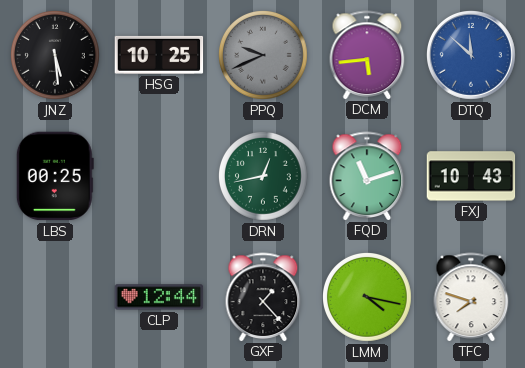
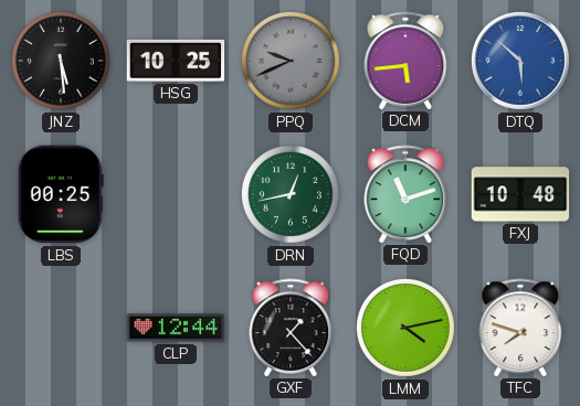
DTQ: 11:52 -> 5:52 (521, 62)
FXJ: 10:43 -> 10:48 (520, 194)
LMM: 4:17 -> 4:13 (407, 329)
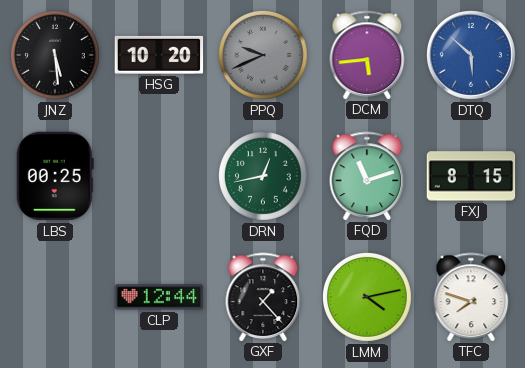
HSG: 10:25 -> 10:20 (159, 55)
FXJ: 10:48 -> 8:15 (471, 176)
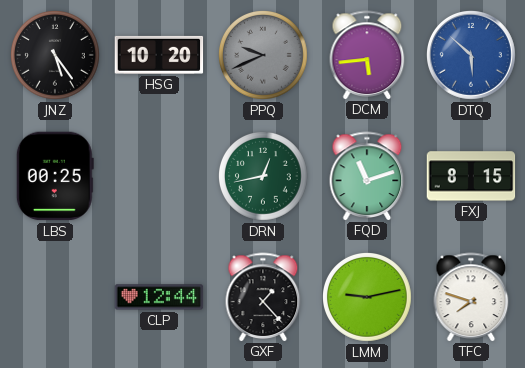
JNZ: 5:29 -> 5:24 (56, 56)
LMM: 4:13 -> 9:13 (368, 298)
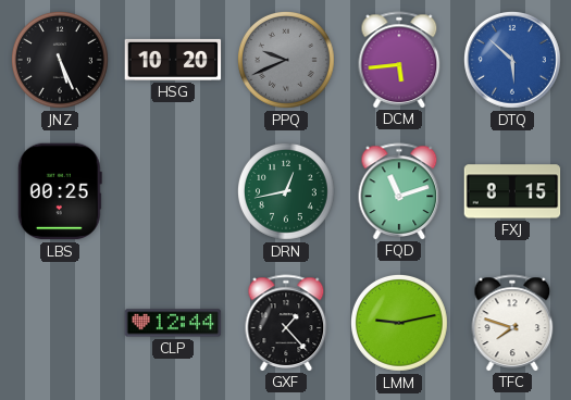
JNZ: 5:24 -> 5:26 (61, 61)
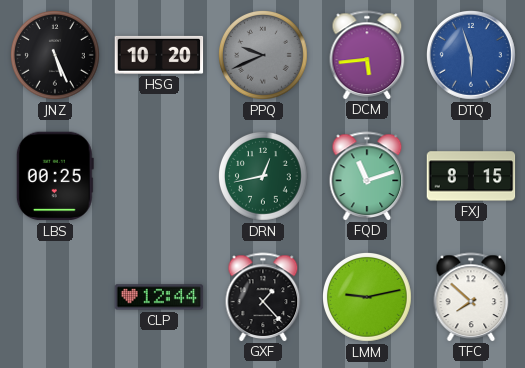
DTQ: 5:52 -> 5:57 (472, 56)
TFC: 7:48 -> 7:52 (471, 297)
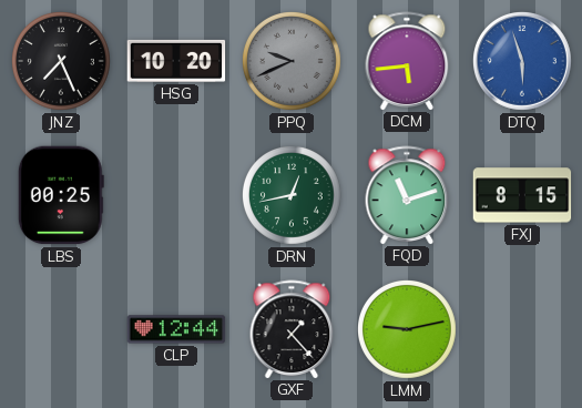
JNZ: 5:26 -> 7:26 (62, 62)
TFC: 7:52 -> none (471, 297)
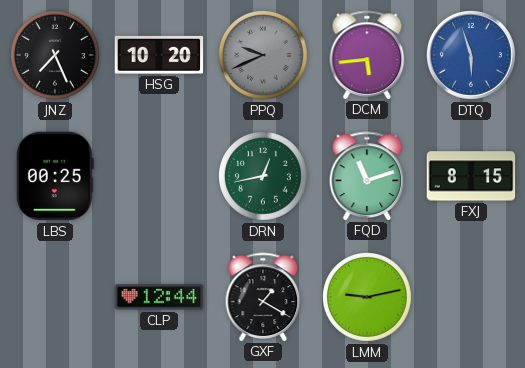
GXF: 1:23 -> 1:20 (263, 297)
